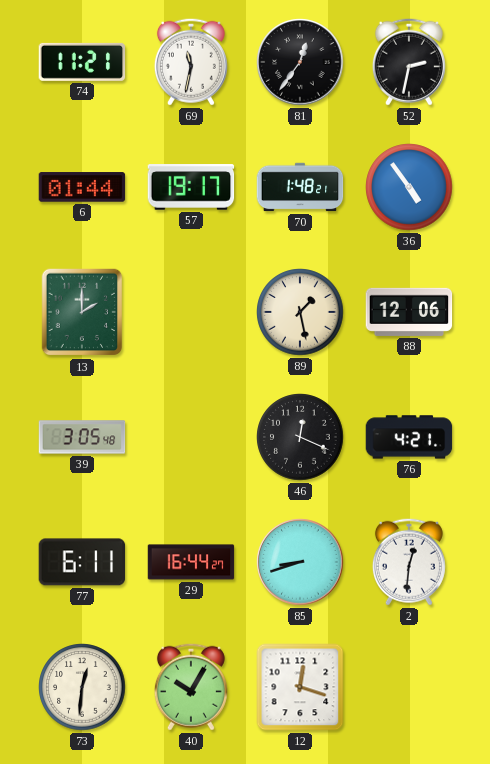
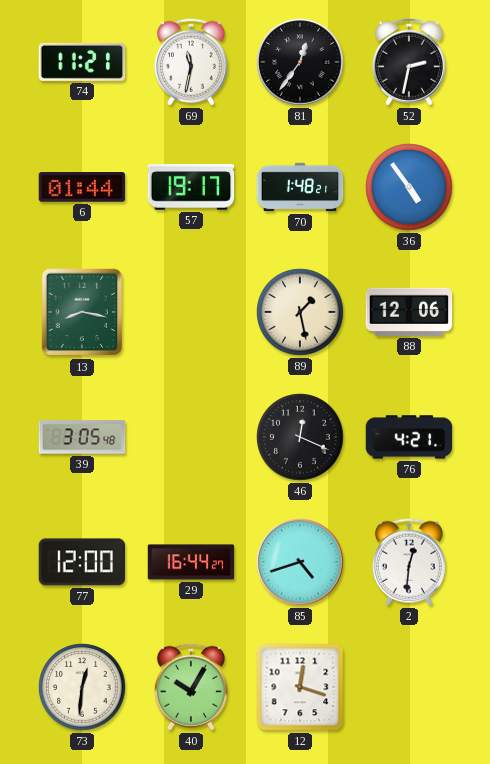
13: 2:00 -> 8:17 (82, 312)
77: 6:11 -> 12:00 (82, 562)
85: 8:42 -> 4:42 (300, 562)
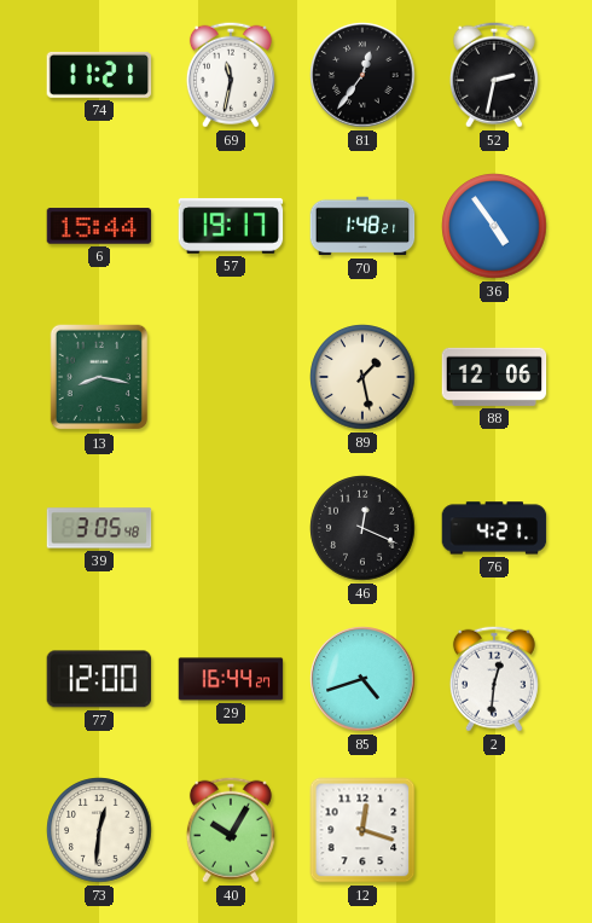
6: 01:44 -> 15:44 (99, 226)
